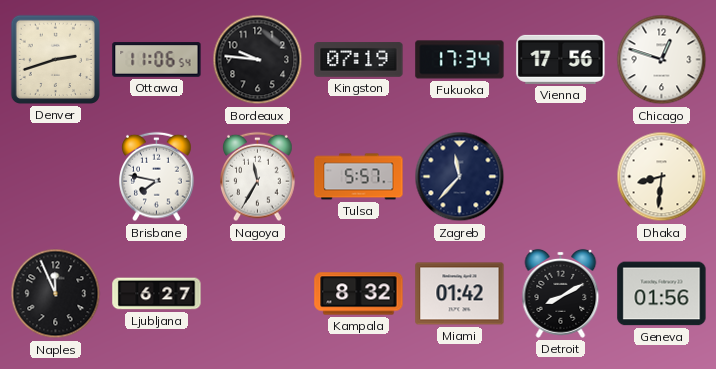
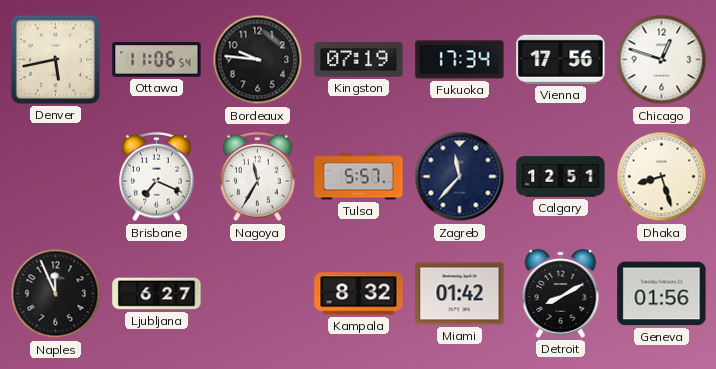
Denver: 2:42 -> 5:43 (55, 59)
Brisbane: 7:47 -> 7:19 (157, 177)
Calgary: none -> 12:51 (561, 177)
Dhaka: 8:31 -> 8:27 (662, 177)
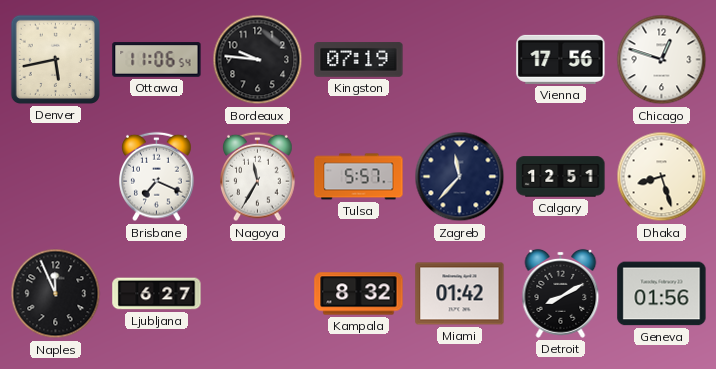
Fukuoka: 17:34 -> none (460, 60)
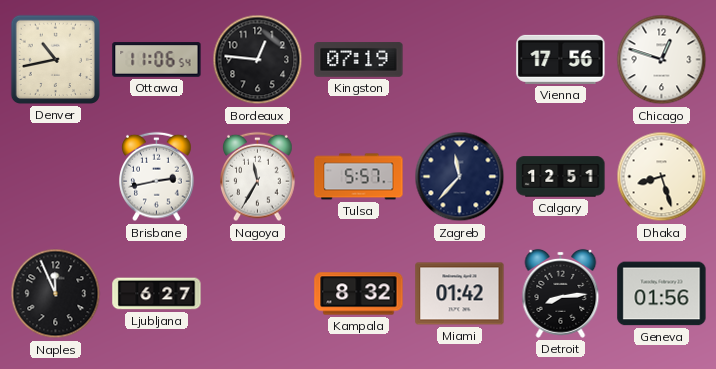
Denver: 5:43 -> 10:43 (55, 59)
Bordeaux: 9:46 -> 12:46 (258, 60)
Brisbane: 7:19 -> 2:43 (157, 177)
Detroit: 8:10 -> 8:14 (561, 293)
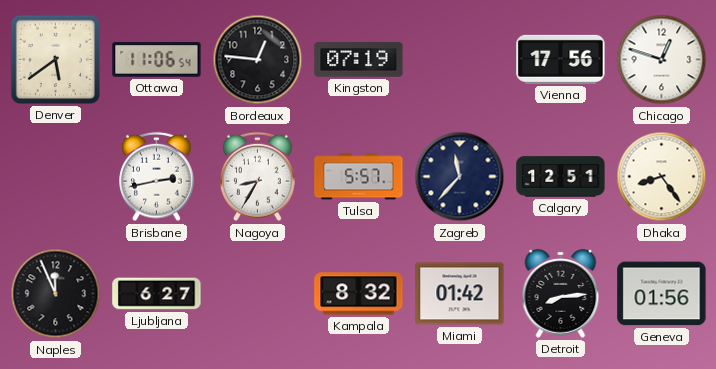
Denver: 10:43 -> 5:39 (55, 59)
Nagoya: 11:35 -> 8:35 (258, 177)
Dhaka: 8:27 -> 8:24 (662, 177)
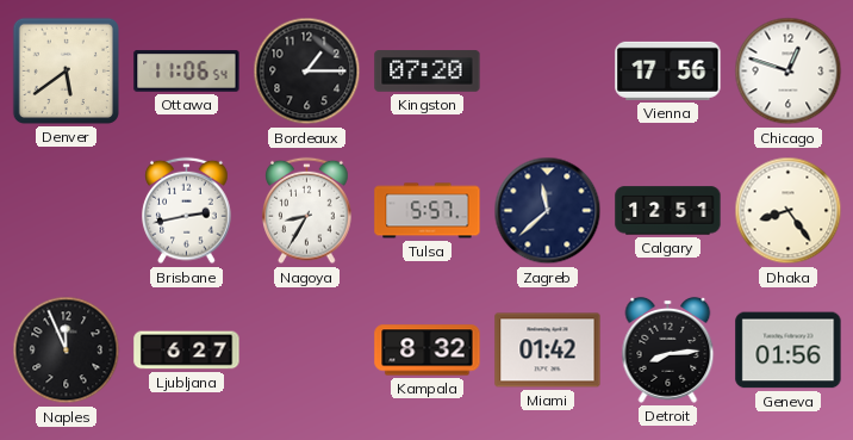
Bordeaux: 12:46 -> 1:15 (307, 72)
Kingston: 07:19 -> 07:20 (428, 72)
Zagreb: 11:37 -> 11:38 (548, 211)
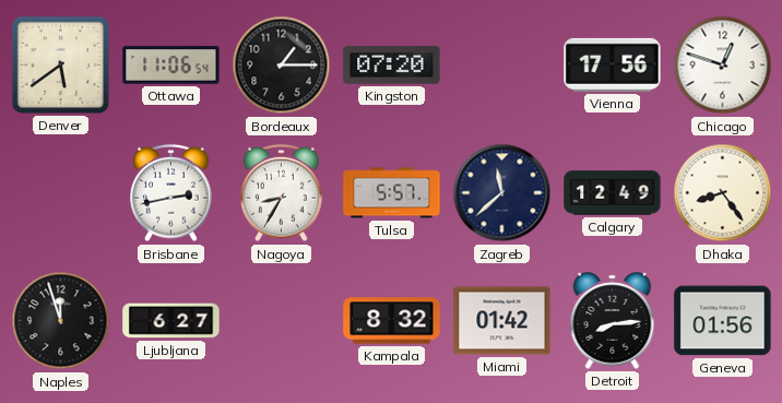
Calgary: 12:51 -> 12:49 (613, 193)
Naples: 11:56 -> 11:57 (61, 321)
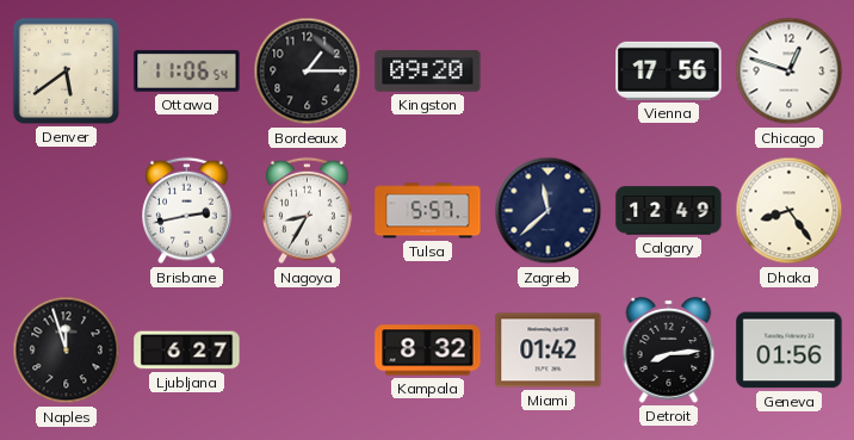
Kingston: 07:20 -> 09:20 (428, 72)
